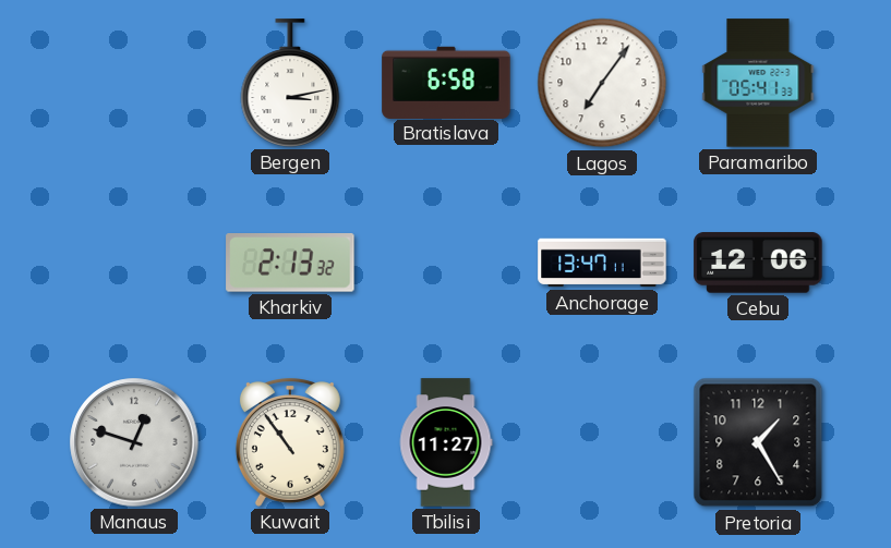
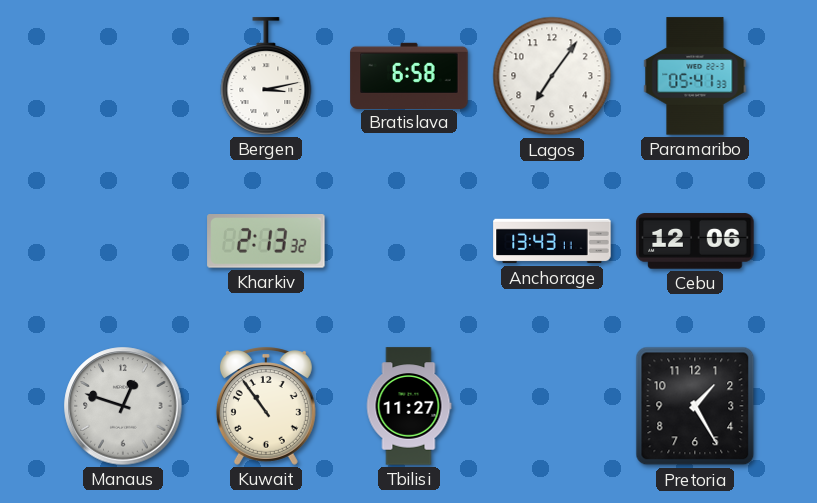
Anchorage: 13:47 -> 13:43 (552, 241)
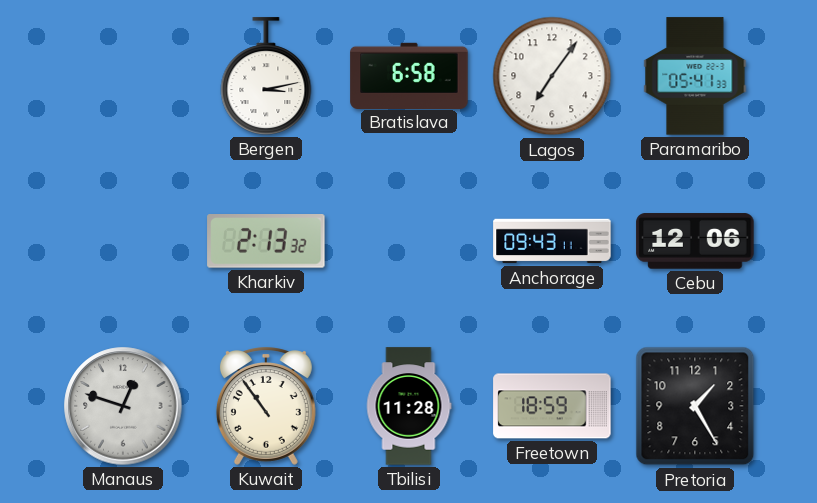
Anchorage: 13:43 -> 09:43 (552, 241)
Tbilisi: 11:27 -> 11:28 (409, 406)
Freetown: none -> 18:59 (552, 406)
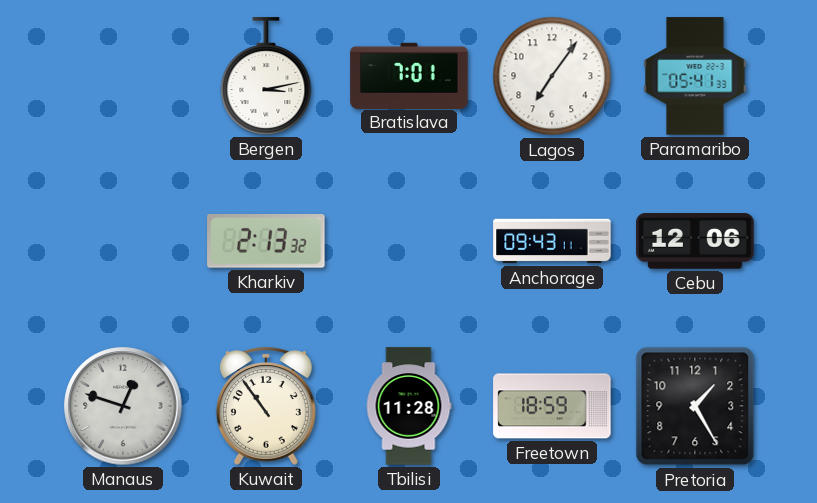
Bratislava: 6:58 -> 7:01 (409, 75)
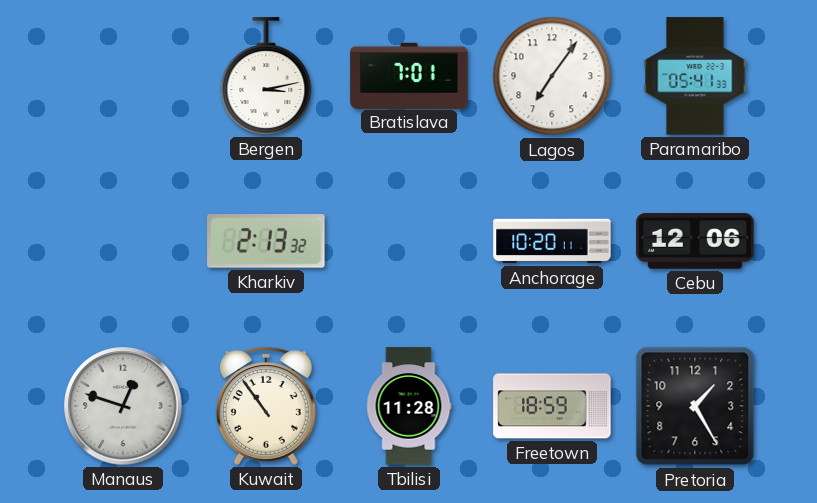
Anchorage: 09:43 -> 10:20 (552, 241)
